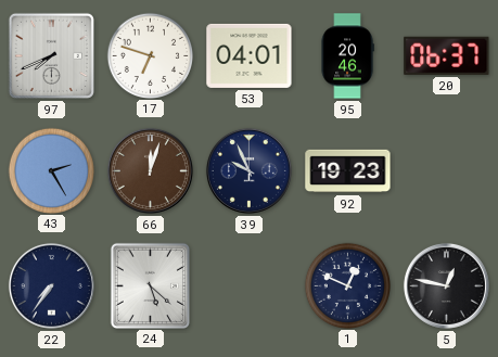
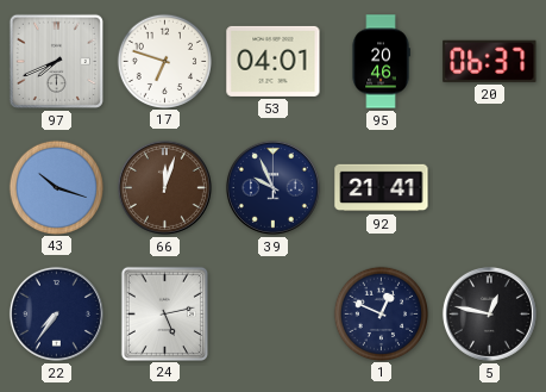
43: 2:25 -> 10:18 (56, 187)
92: 19:23 -> 21:41 (382, 188)
24: 5:22 -> 5:13 (164, 313)
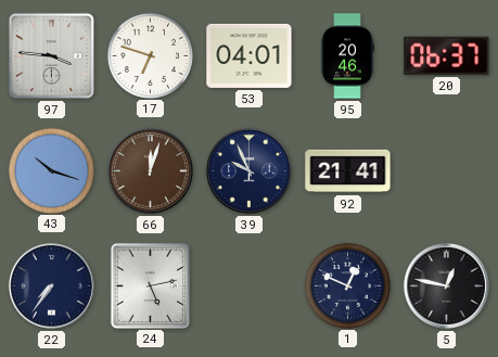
97: 7:41 -> 3:46 (51, 55)
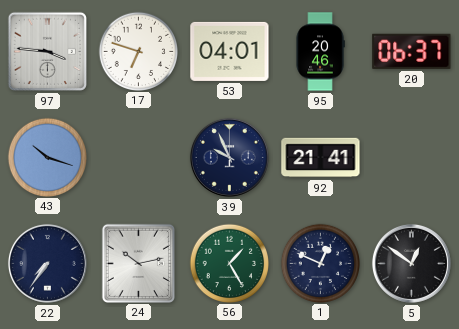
66: 12:03 -> none (150, 170)
24: 5:13 -> 10:13 (138, 263)
56: none -> 1:25 (229, 263)
5: 12:47 -> 12:51 (411, 263)
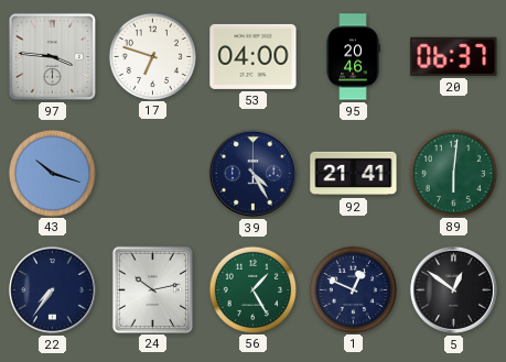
53: 04:01 -> 04:00 (254, 56)
39: 9:56 -> 4:25 (252, 173)
89: none -> 6:01 (453, 173)
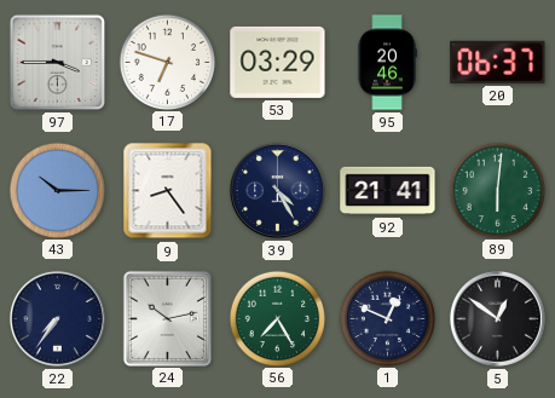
97: 3:46 -> 3:45 (57, 62)
53: 04:00 -> 03:29 (278, 62)
43: 10:18 -> 10:15 (57, 190)
9: none -> 8:24 (168, 191)
56: 1:25 -> 7:25 (277, 318)
